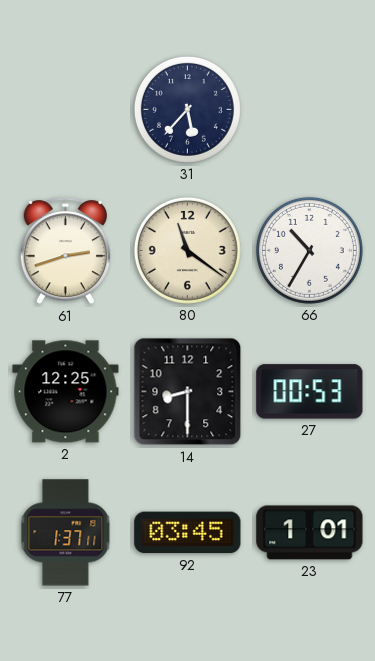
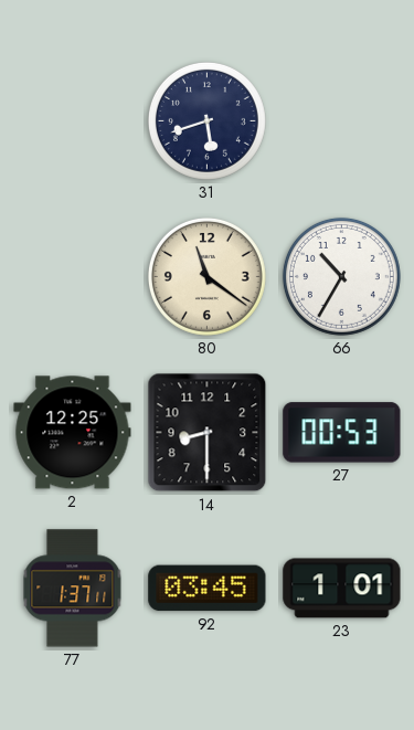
31: 5:37 -> 5:42 (206, 120)
61: 2:42 -> none (65, 251)
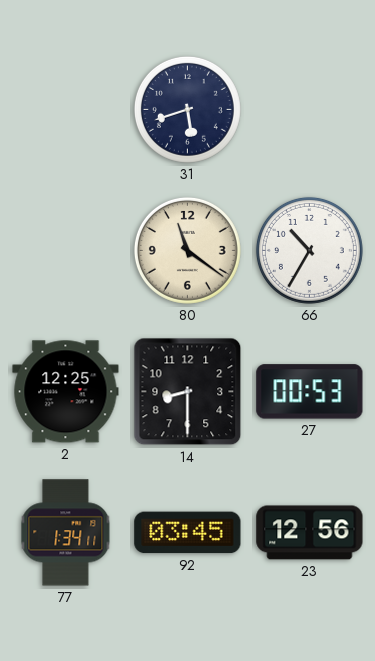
77: 1:37 -> 1:34 (66, 533)
23: 1:01 -> 12:56 (310, 533)
